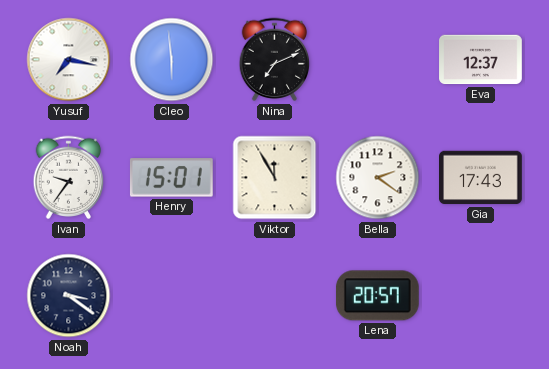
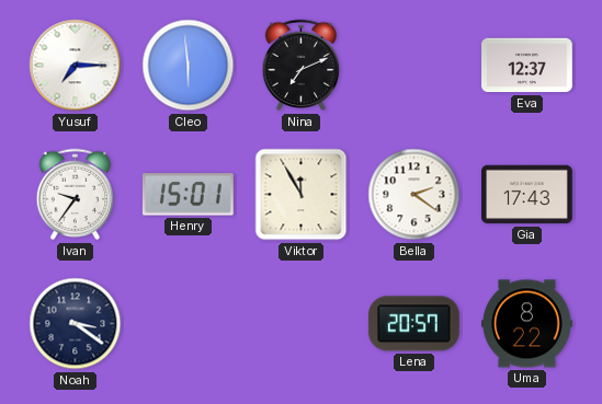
Yusuf: 7:17 -> 7:15 (76, 66)
Uma: none -> 8:22 (527, 324)
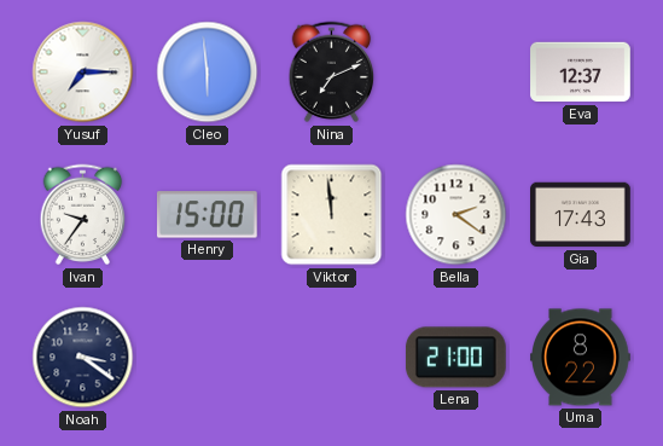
Henry: 15:01 -> 15:00 (207, 215)
Viktor: 11:55 -> 11:59 (332, 215)
Lena: 20:57 -> 21:00 (455, 358)
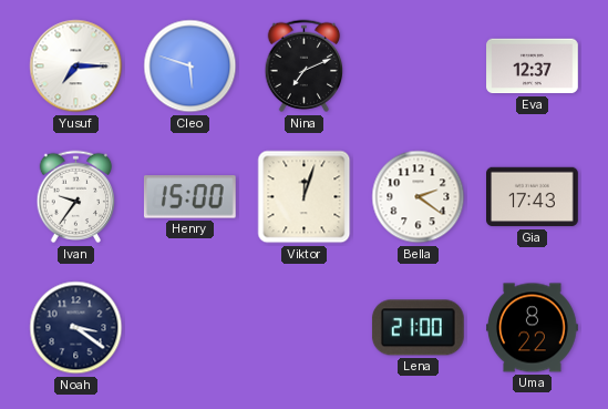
Cleo: 5:59 -> 5:48 (190, 67)
Viktor: 11:59 -> 12:03 (305, 197)
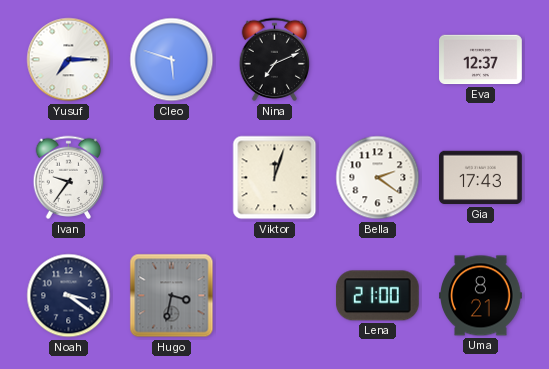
Henry: 15:00 -> none (189, 197)
Hugo: none -> 3:32 (172, 296)
Uma: 8:22 -> 8:21 (481, 296)
